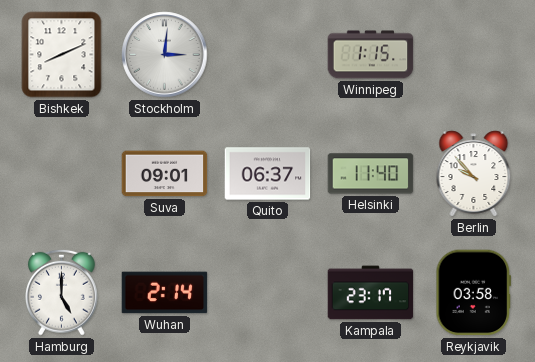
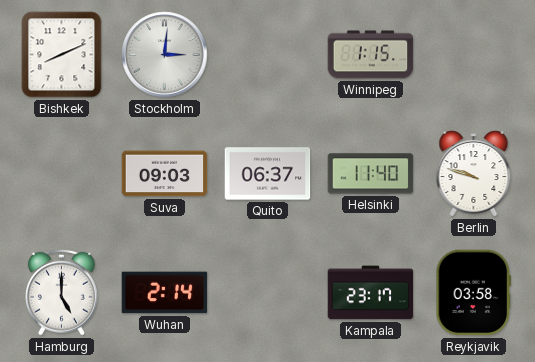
Suva: 09:01 -> 09:03 (165, 174)
Berlin: 9:53 -> 9:48 (474, 174)
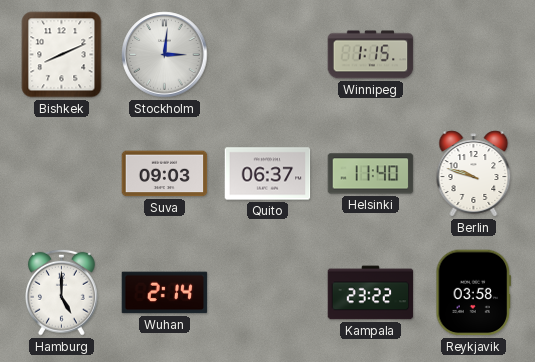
Kampala: 23:17 -> 23:22 (371, 293)
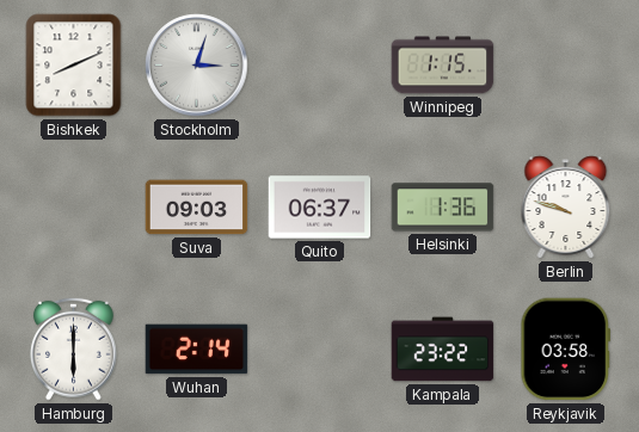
Stockholm: 3:01 -> 3:03 (197, 66)
Helsinki: 11:40 -> 1:36 (443, 208)
Hamburg: 5:00 -> 6:00 (74, 348)
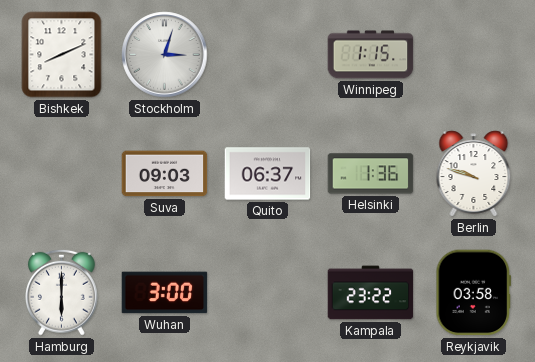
Wuhan: 2:14 -> 3:00 (165, 293)
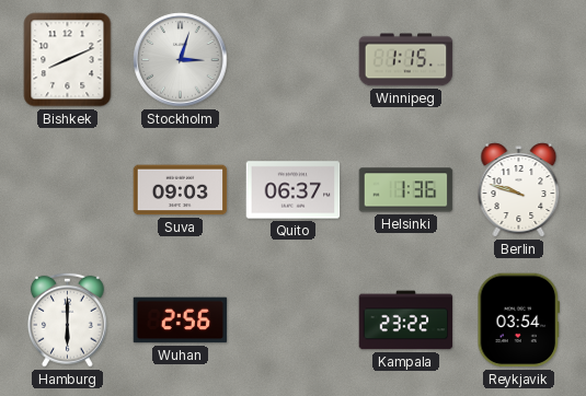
Wuhan: 3:00 -> 2:56 (181, 321)
Reykjavik: 03:58 -> 03:54 (519, 321)
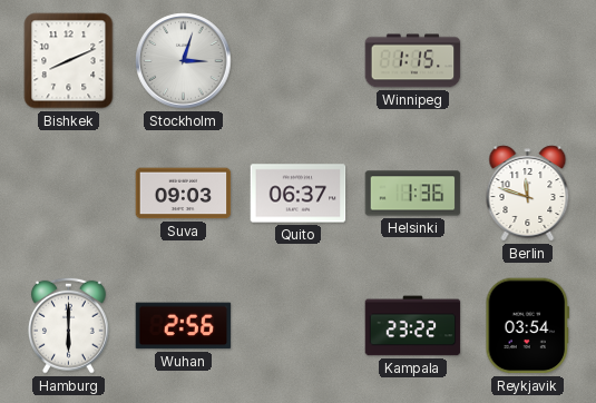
Berlin: 9:48 -> 11:48 (528, 194)
